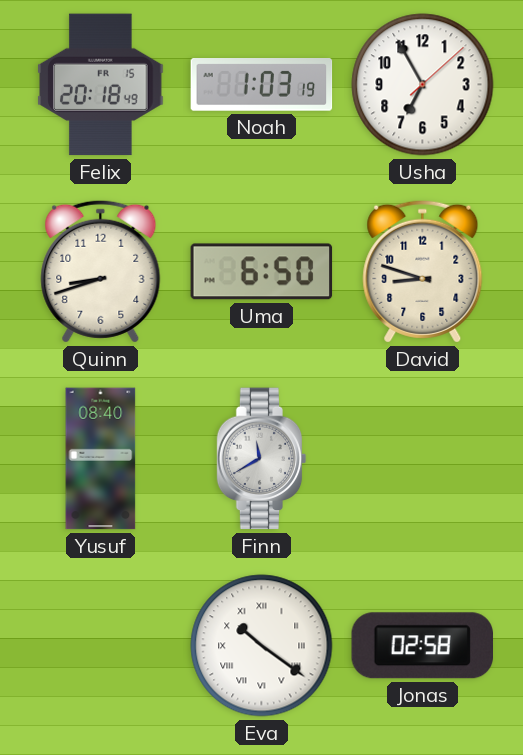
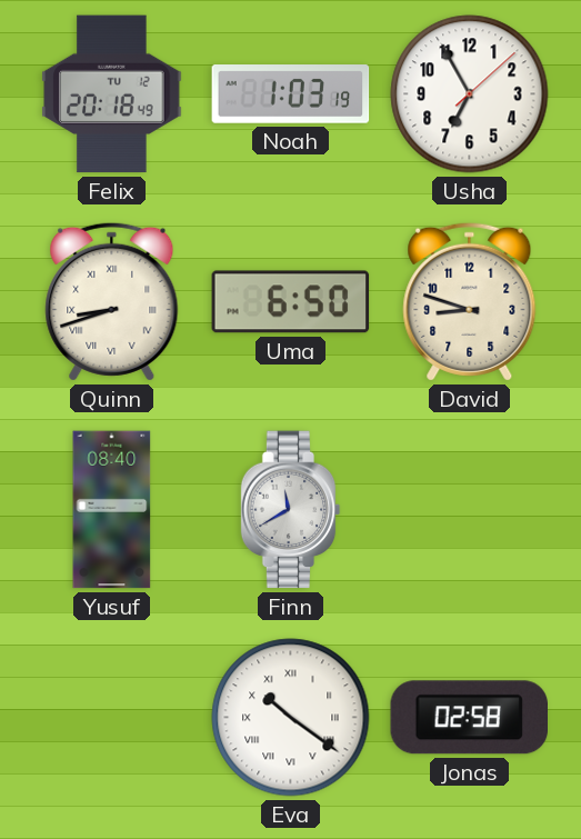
Felix date: FR 15 -> TU 12 (112, 94)
Quinn numerals: Arabic -> Roman (112, 301)
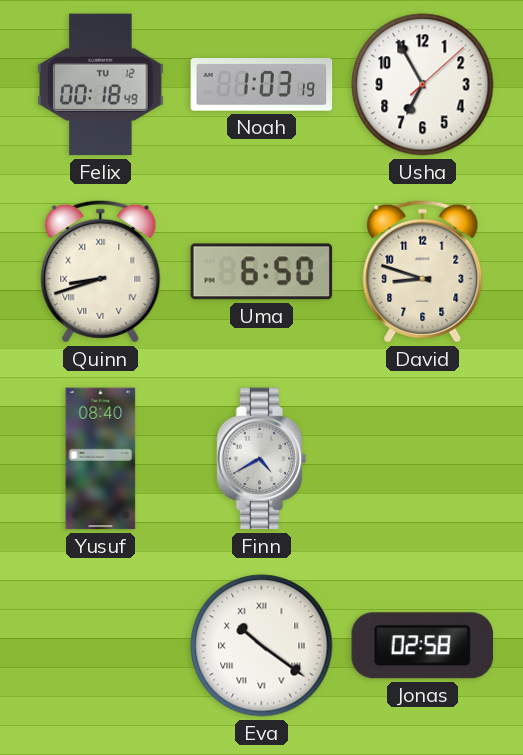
Felix: 20:18 -> 00:18 (101, 85)
Finn: 11:40 -> 4:40 (262, 459)
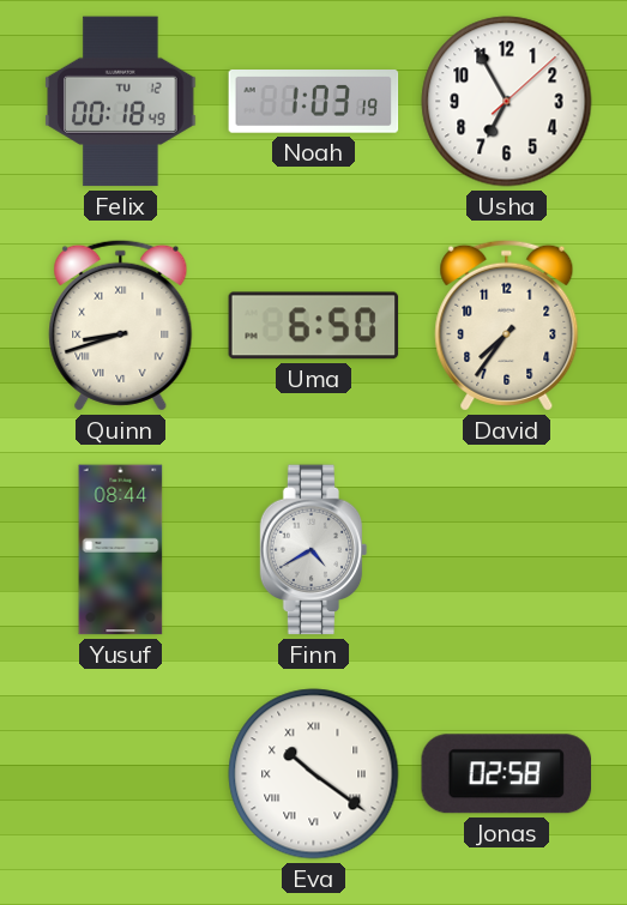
David: 8:48 -> 7:36 (507, 325)
Yusuf: 08:40 -> 08:44 (121, 550)
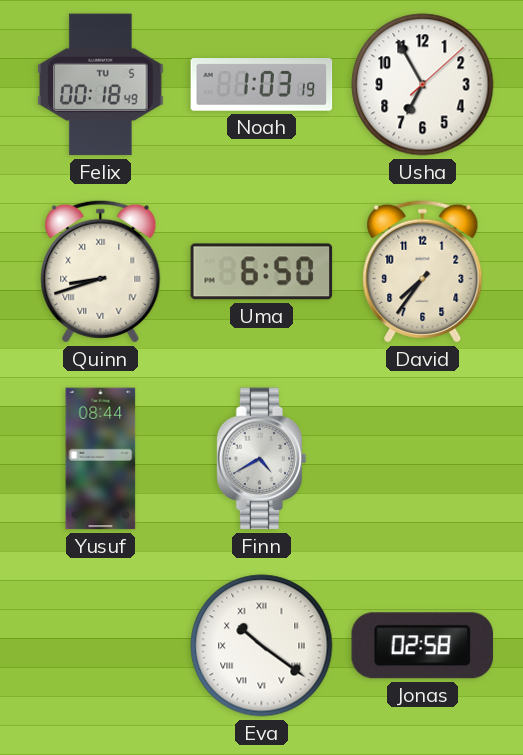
Felix date: TU 12 -> TU 5 (101, 85)
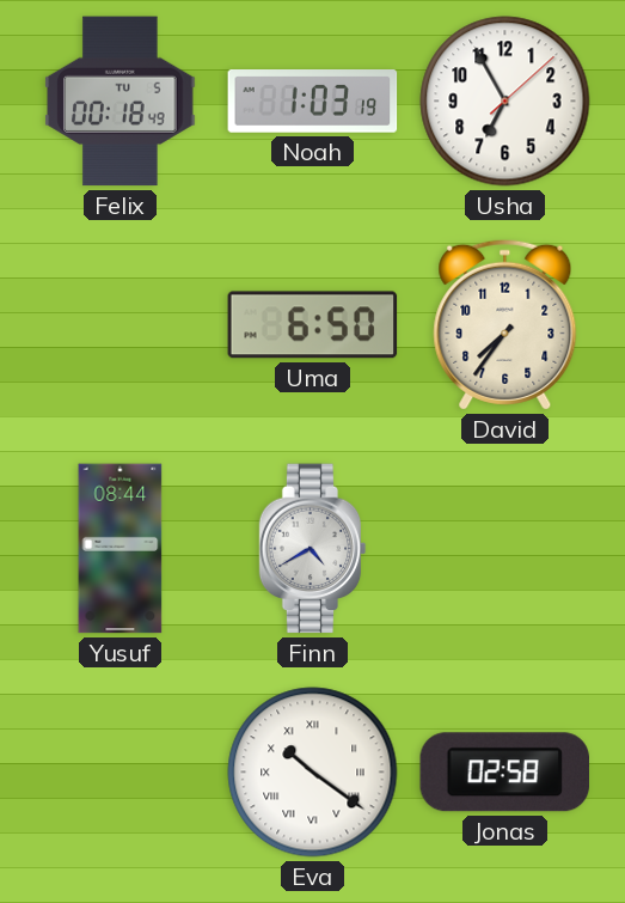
Quinn: 8:42 -> none (101, 271)
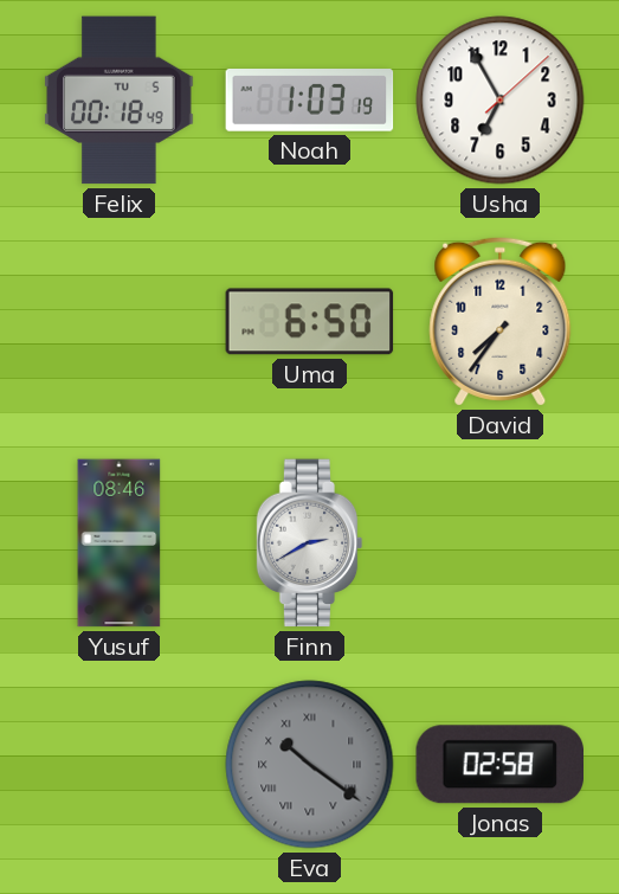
Yusuf: 08:44 -> 08:46 (120, 544)
Finn: 4:40 -> 2:40 (310, 544)
Eva dial: white -> grey (310, 765)
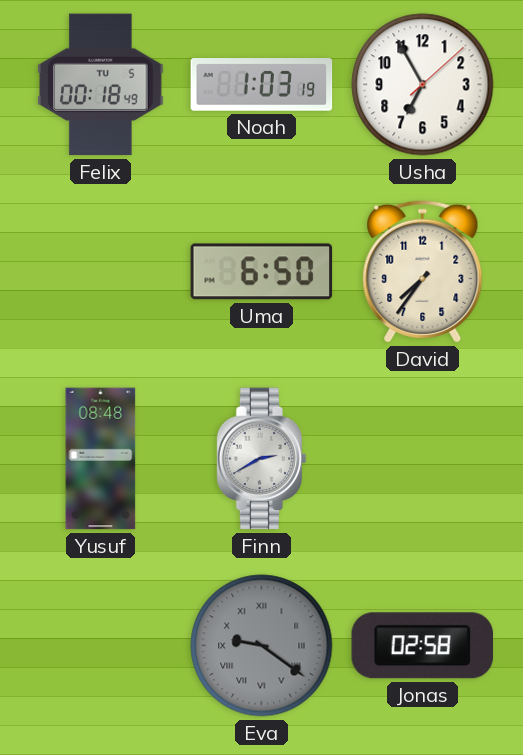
Yusuf: 08:46 -> 08:48 (101, 459)
Eva: 10:21 -> 9:21 (262, 646)
